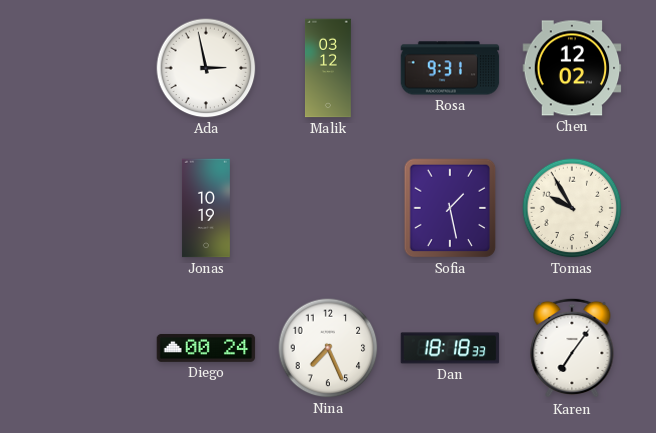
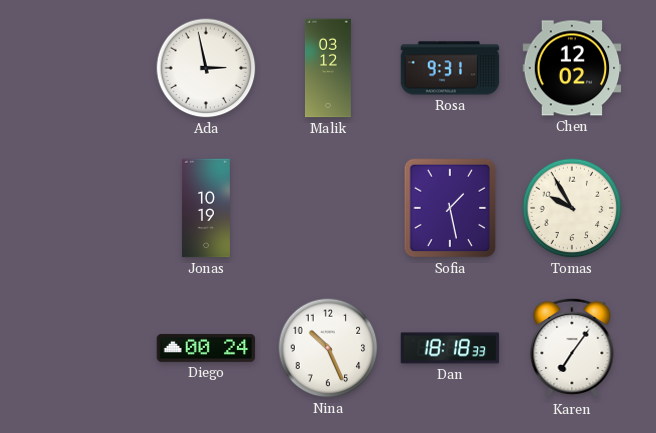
Nina: 7:26 -> 10:26 (328, 348)
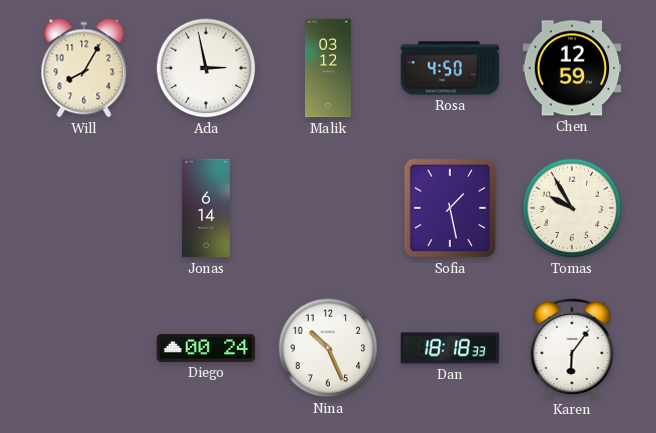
Will: none -> 8:05 (84, 68)
Rosa: 9:31 -> 4:50 (450, 68)
Chen: 12:02 -> 12:59 (572, 68)
Jonas: 10:19 -> 6:14 (206, 208)
Karen: 7:06 -> 6:06 (572, 348)
